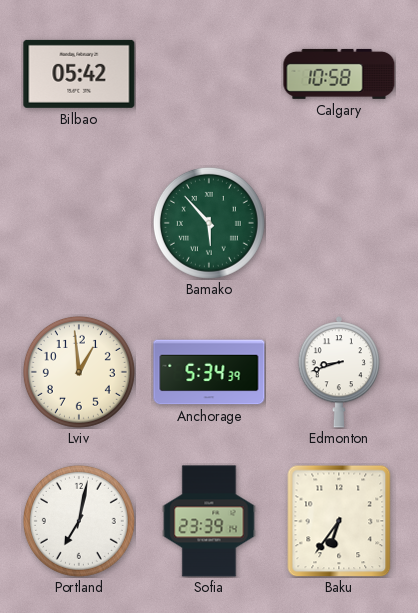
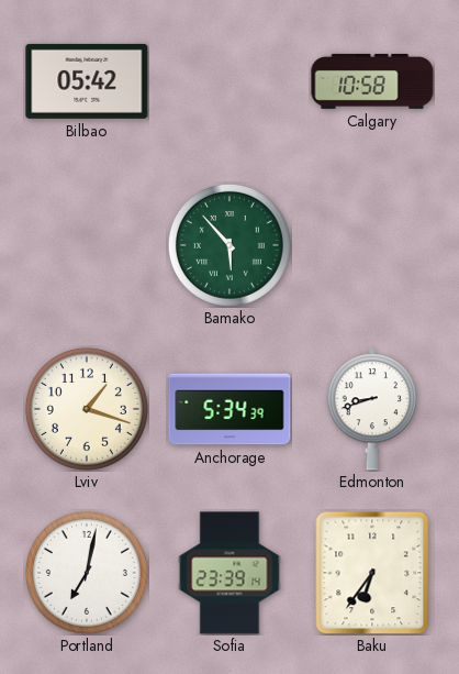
Lviv: 12:59 -> 1:18 (87, 409)
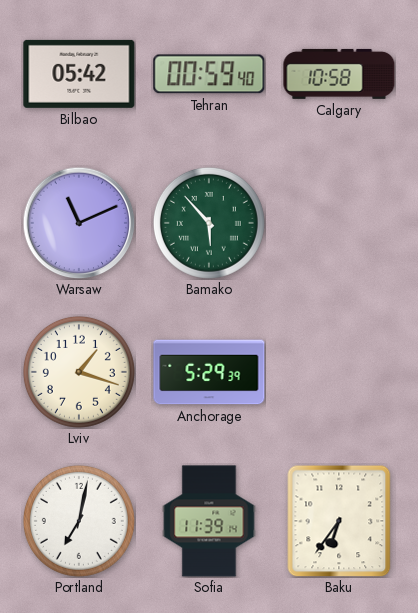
Tehran: none -> 00:59 (209, 74)
Warsaw: none -> 11:11 (79, 223)
Anchorage: 5:34 -> 5:29 (209, 372)
Edmonton: 8:42 -> none (371, 409)
Sofia: 23:39 -> 11:39 (209, 521)
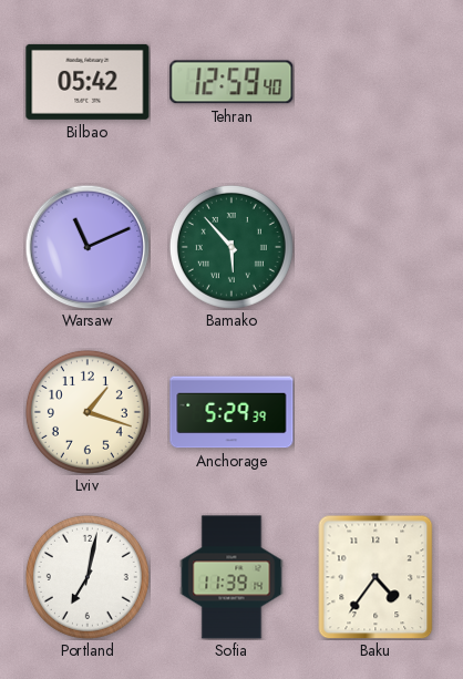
Tehran: 00:59 -> 12:59 (231, 82)
Calgary: 10:58 -> none (339, 74)
Baku: 6:36 -> 4:36 (375, 577)
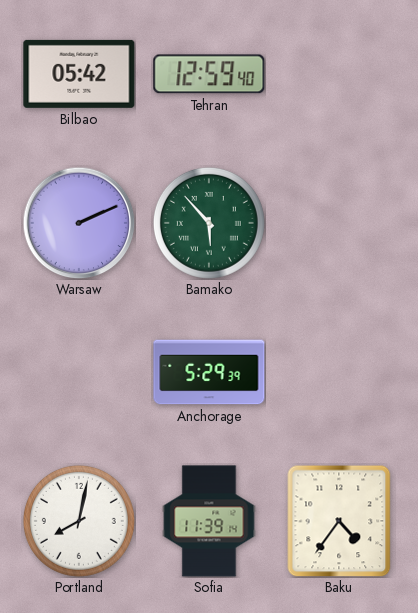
Warsaw: 11:11 -> 2:11 (79, 223)
Lviv: 1:18 -> none (88, 412)
Portland: 7:02 -> 8:02 (79, 521)
